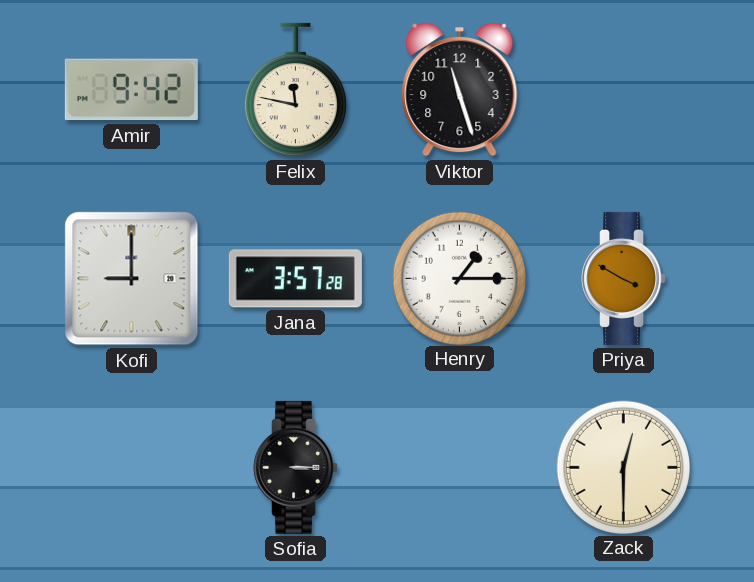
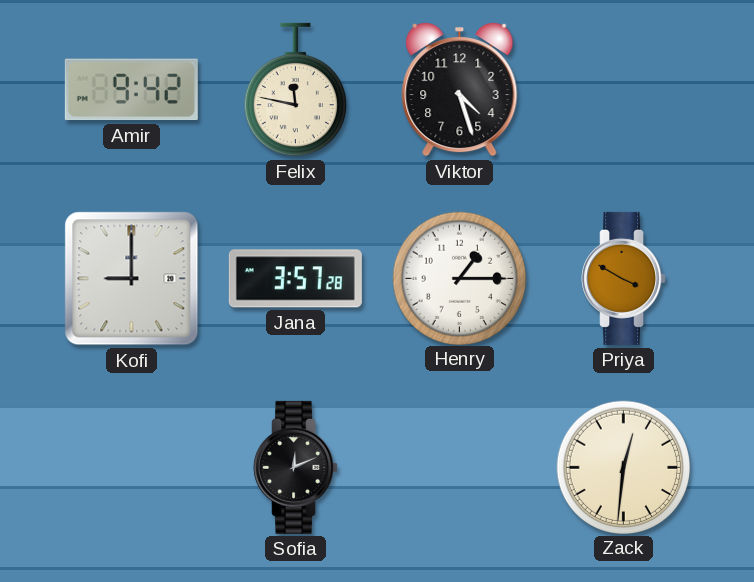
Viktor: 11:27 -> 4:27 (460, 90)
Sofia: 3:15 -> 12:11 (296, 467)
Zack: 12:30 -> 12:31 (623, 467)
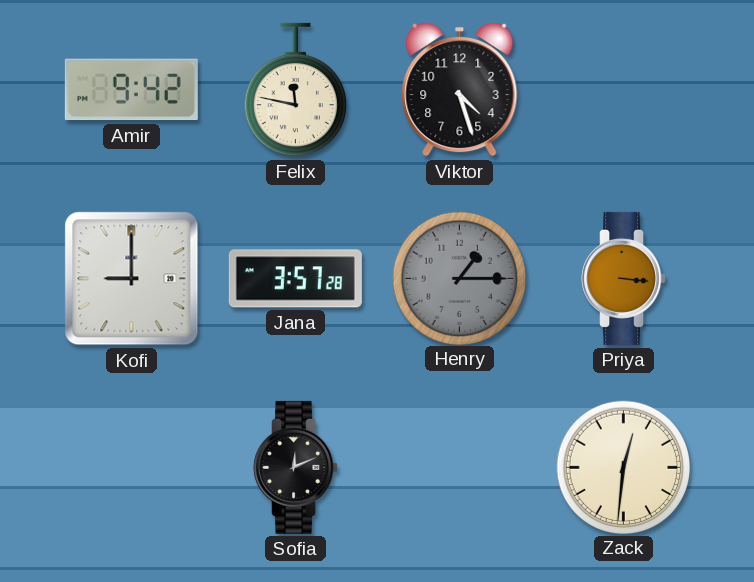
Henry dial: white -> grey (459, 278)
Priya: 3:50 -> 3:16 (624, 278)
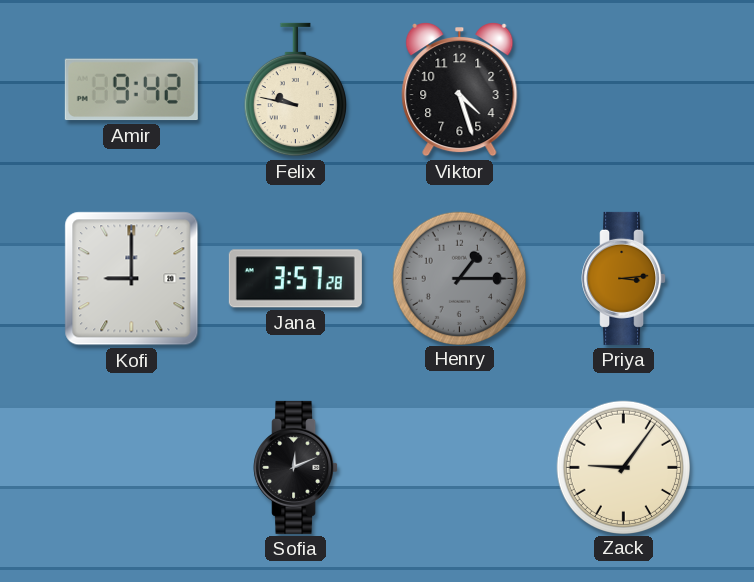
Felix: 11:47 -> 9:47 (295, 90)
Priya: 3:16 -> 3:14 (624, 278)
Zack: 12:31 -> 9:06 (623, 467)
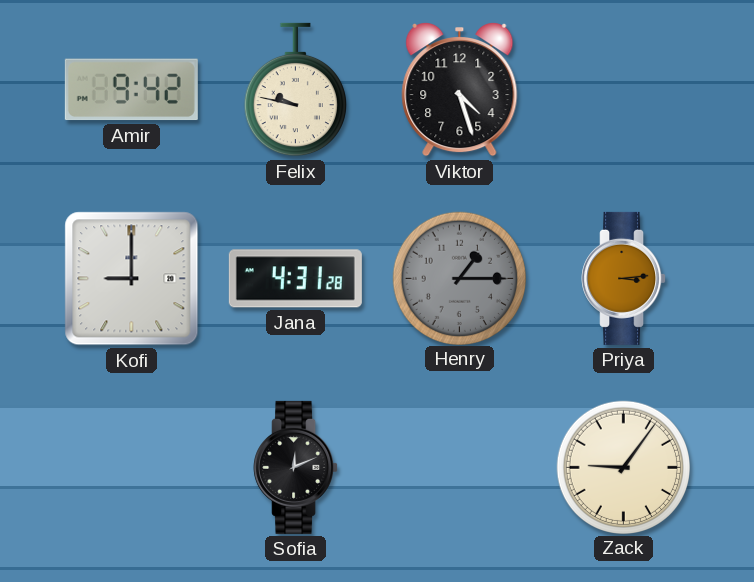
Jana: 3:57 -> 4:31 (295, 279)
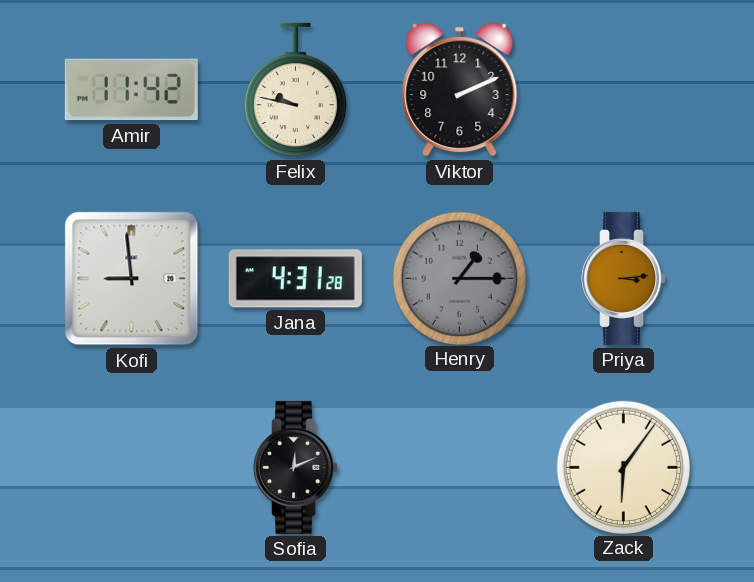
Amir: 9:42 -> 11:42 (131, 90)
Viktor: 4:27 -> 2:11 (460, 90)
Kofi: 9:00 -> 8:59 (132, 279)
Zack: 9:06 -> 6:06 (623, 467)
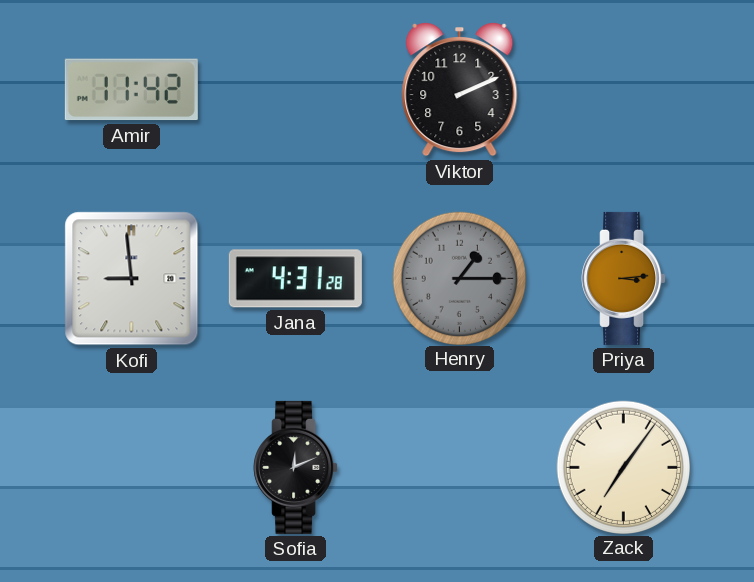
Felix: 9:47 -> none (295, 90)
Zack: 6:06 -> 7:06 (623, 467)
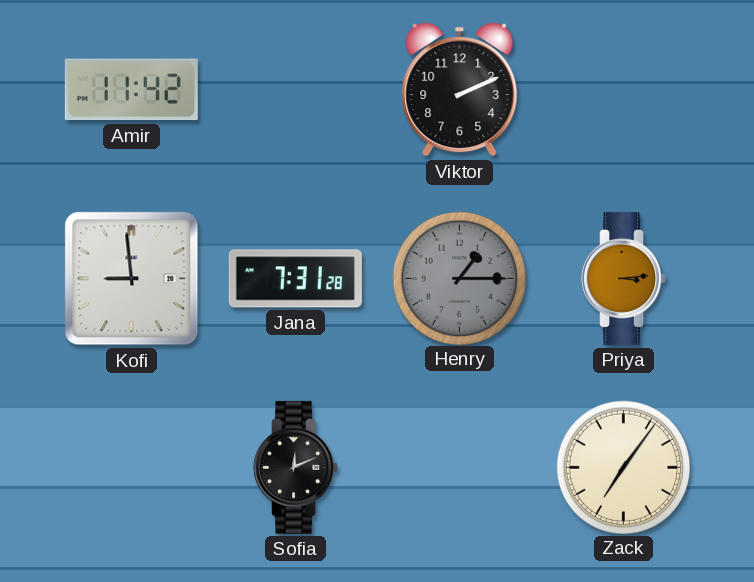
Jana: 4:31 -> 7:31 (295, 279)
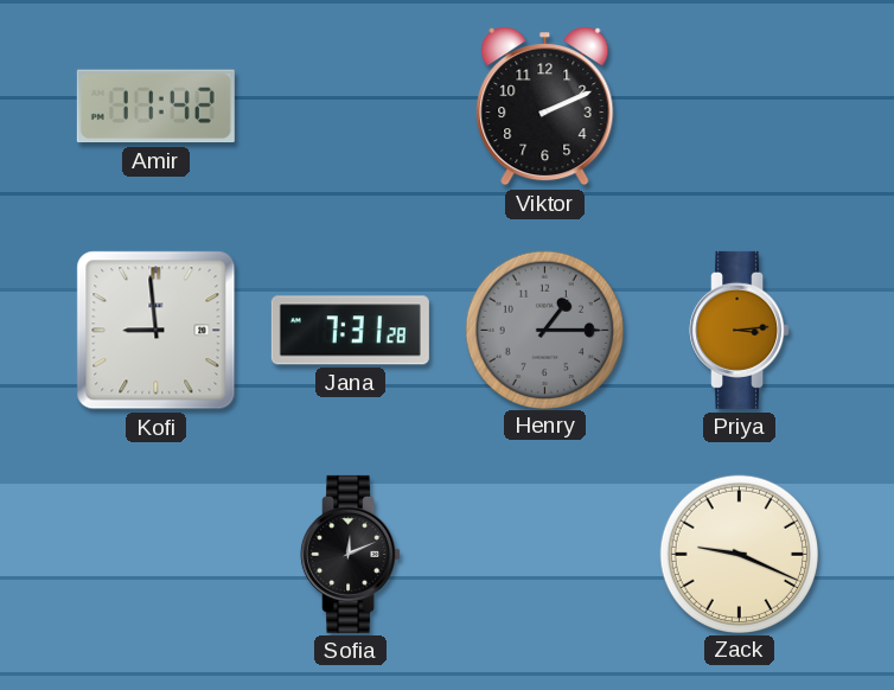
Zack: 7:06 -> 9:19 (739, 554)
